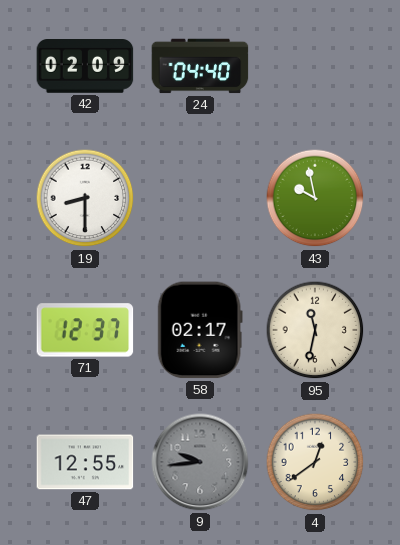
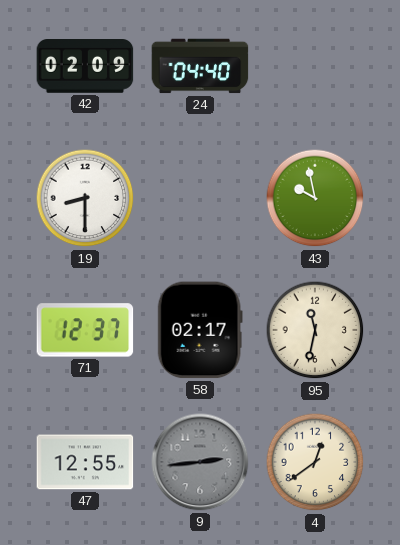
9: 9:44 -> 2:44 (200, 462)
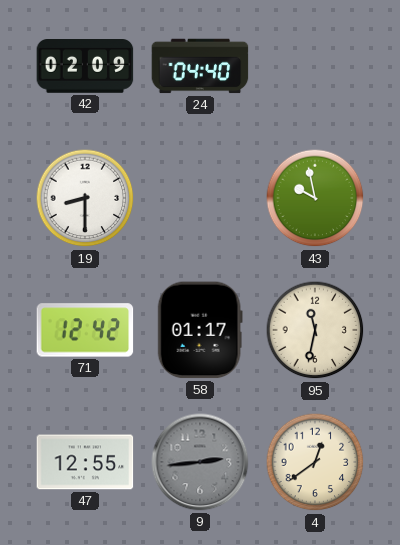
71: 12:37 -> 12:42 (85, 330)
58: 02:17 -> 01:17 (200, 330)
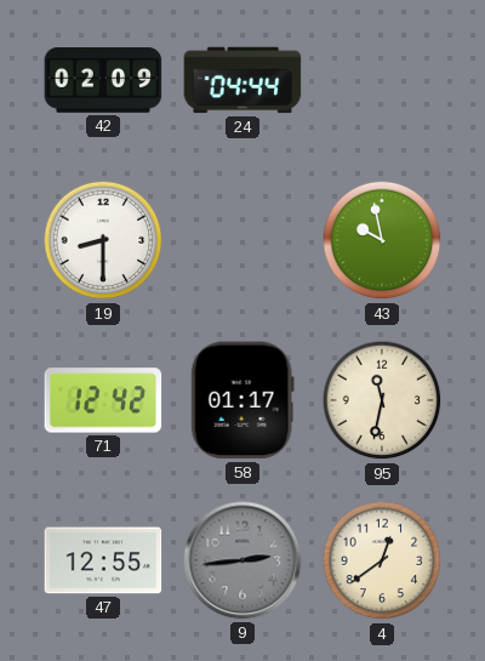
24: 04:40 -> 04:44 (242, 80)
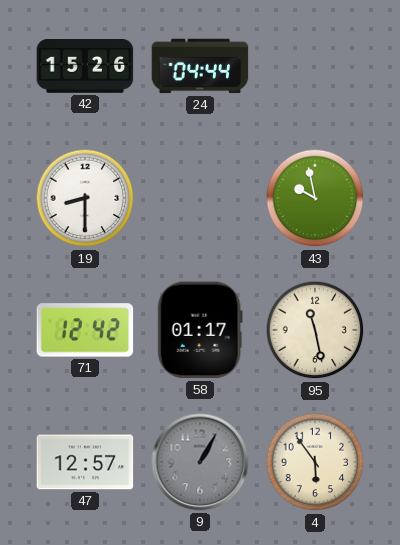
42: 02:09 -> 15:26 (85, 67)
95: 11:32 -> 11:28 (315, 330)
47: 12:55 -> 12:57 (85, 462)
9: 2:44 -> 1:05 (200, 462)
4: 12:39 -> 5:54 (315, 462)
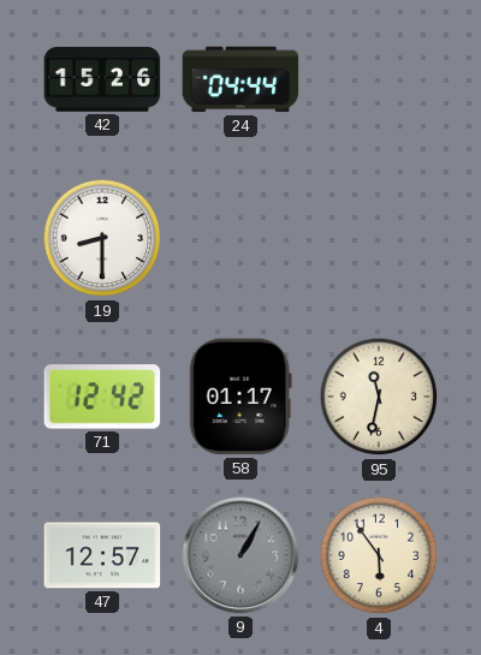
43: 9:58 -> none (315, 198)
95: 11:28 -> 11:32 (379, 397)
